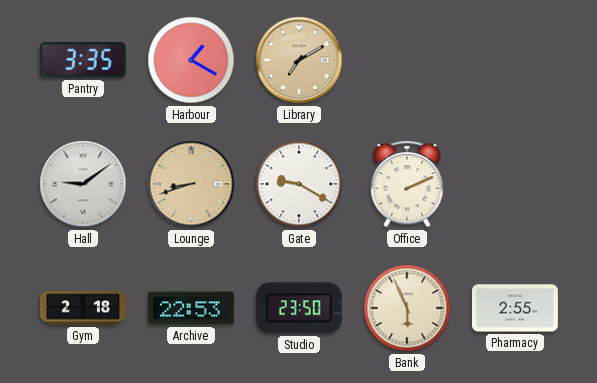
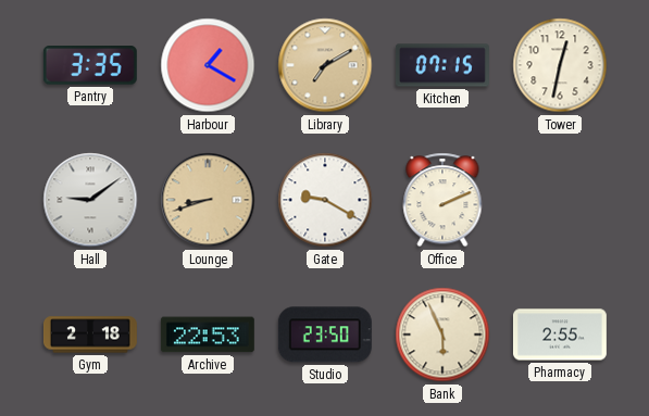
Kitchen: none -> 07:15 (442, 65)
Tower: none -> 12:32 (560, 65)
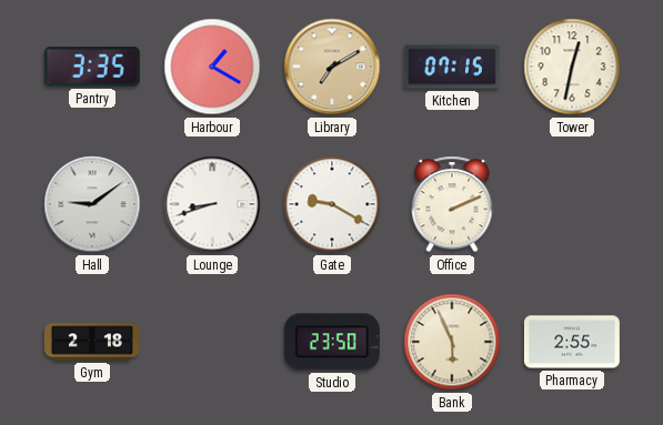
Lounge dial: champagne -> white (212, 204)
Archive: 22:53 -> none (208, 335)
